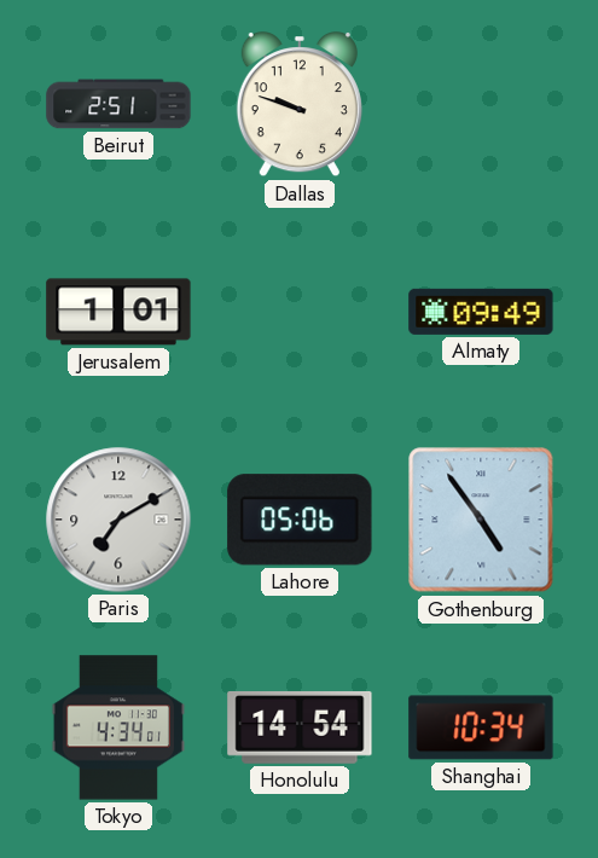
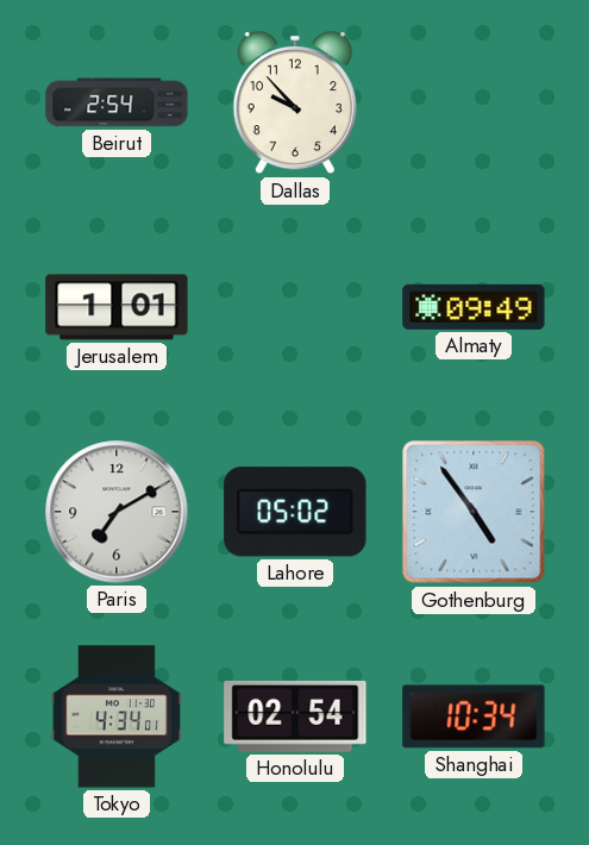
Beirut: 2:51 -> 2:54 (117, 102)
Dallas: 9:48 -> 9:53 (295, 104)
Lahore: 05:06 -> 05:02 (295, 512)
Honolulu: 14:54 -> 02:54 (295, 716)
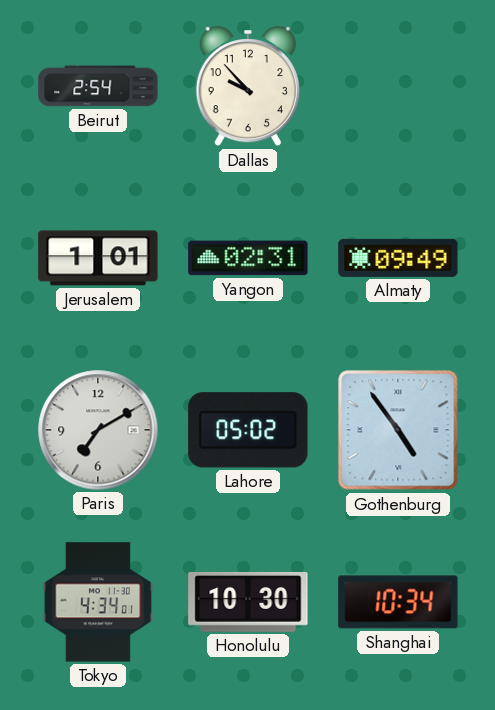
Yangon: none -> 02:31 (248, 258)
Honolulu: 02:54 -> 10:30 (248, 602)
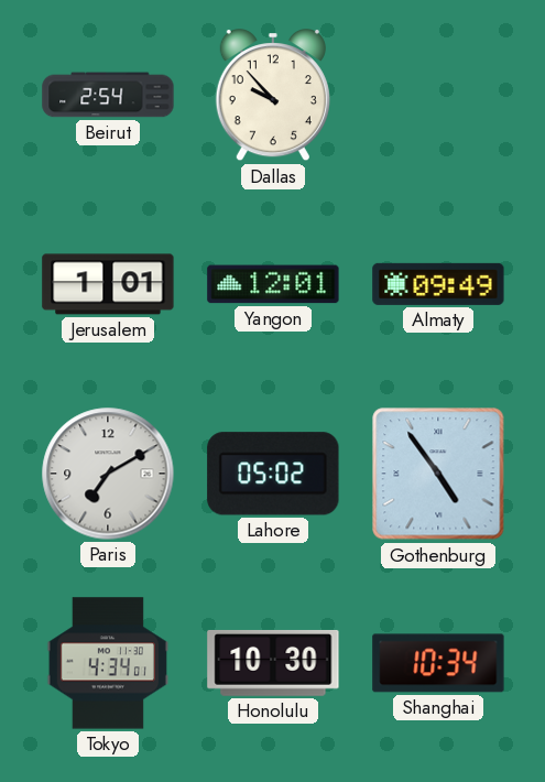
Yangon: 02:31 -> 12:01 (273, 284)
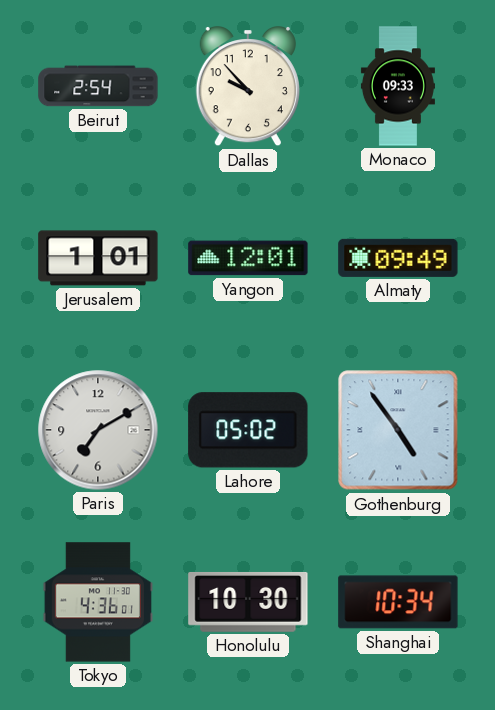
Monaco: none -> 09:33 (398, 86)
Tokyo: 4:34 -> 4:36 (98, 602)
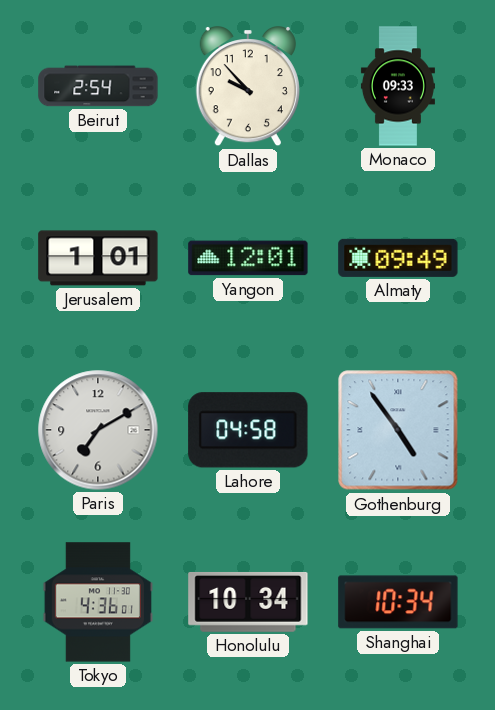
Lahore: 05:02 -> 04:58 (248, 430)
Honolulu: 10:30 -> 10:34 (248, 602)
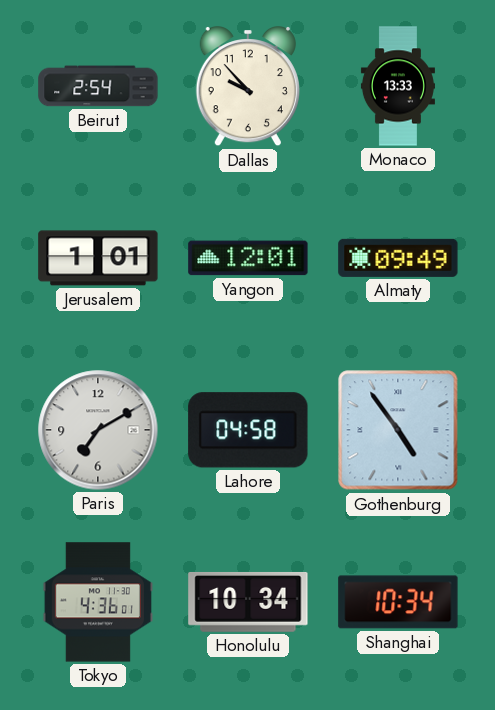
Monaco: 09:33 -> 13:33 (398, 86)
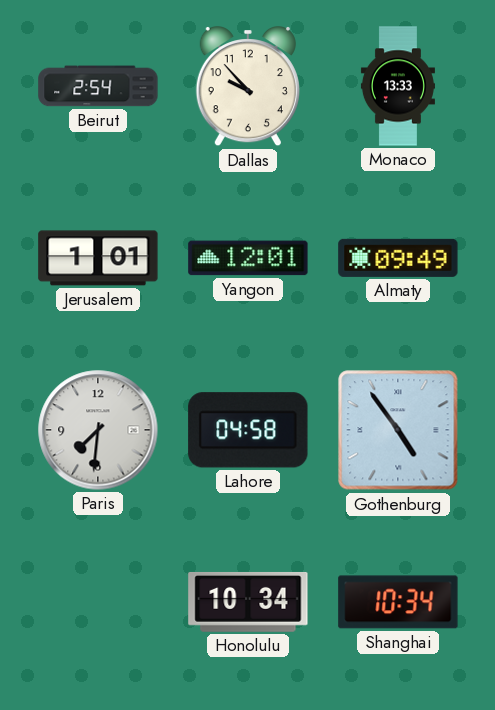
Paris: 7:10 -> 7:31 (98, 430)
Tokyo: 4:36 -> none (98, 602)
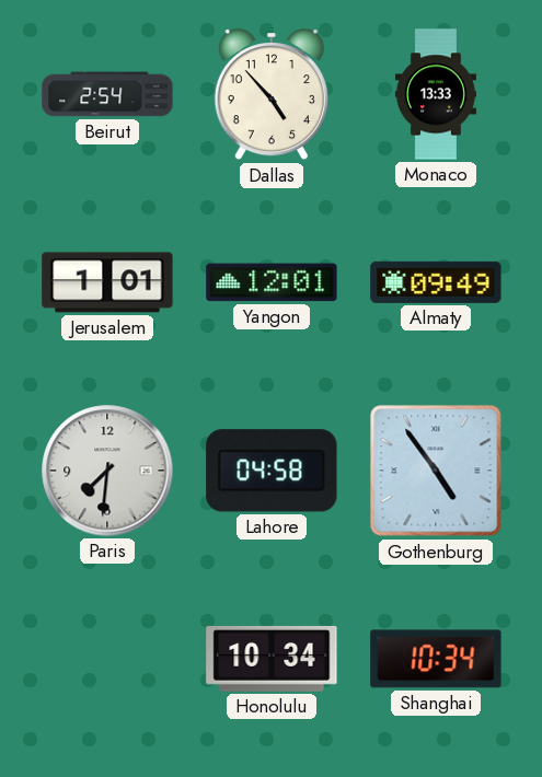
Dallas: 9:53 -> 4:53 (272, 95)
